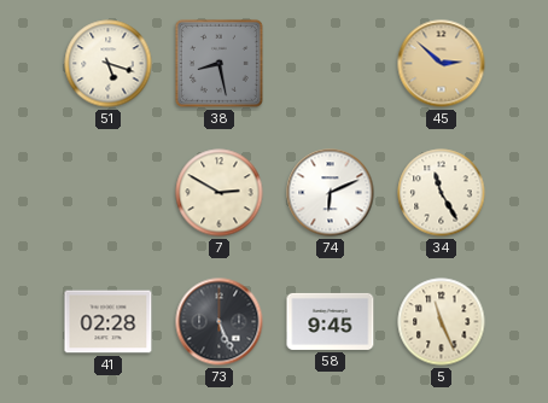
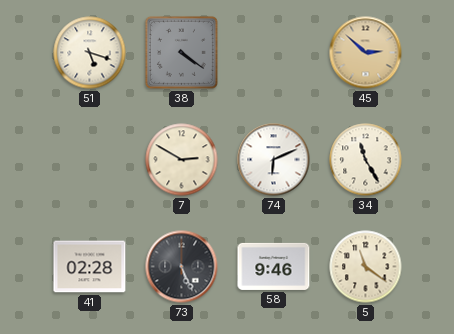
38: 8:28 -> 4:21 (181, 52)
58: 9:45 -> 9:46 (274, 266)
5: 11:26 -> 11:21 (366, 267)
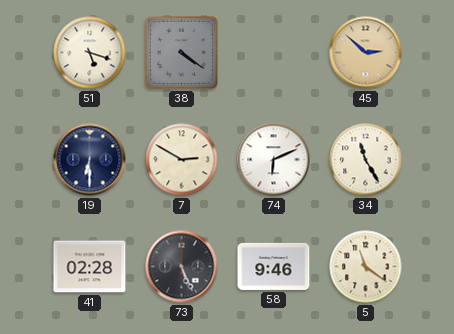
19: none -> 6:30 (90, 160)
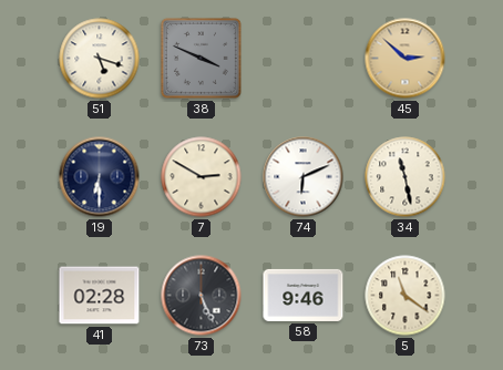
38: 4:21 -> 3:49 (201, 58)
34: 11:25 -> 11:28 (406, 177)
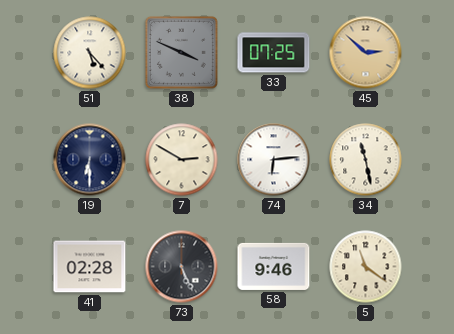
51: 5:18 -> 5:23 (90, 53)
33: none -> 07:25 (274, 53)
74: 6:11 -> 6:14 (274, 160)
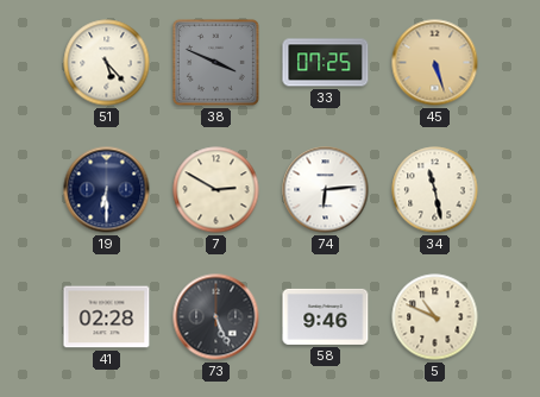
45: 2:52 -> 5:27 (435, 63)
5: 11:21 -> 10:49 (435, 317)
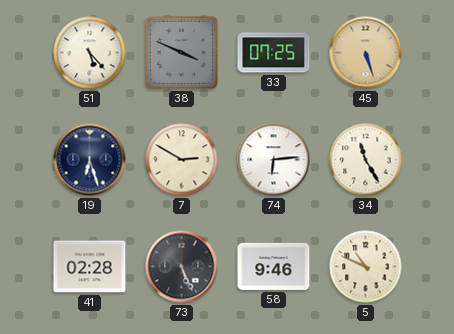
19: 6:30 -> 6:27 (90, 160)
34: 11:28 -> 11:25 (366, 160)
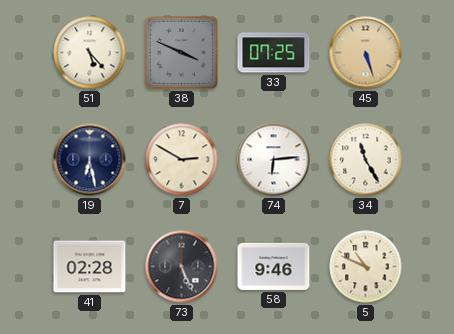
19: 6:27 -> 6:28 (90, 160)
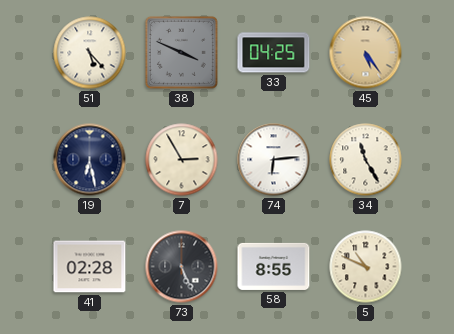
33: 07:25 -> 04:25 (274, 53)
45: 5:27 -> 5:24 (366, 53)
7: 2:50 -> 2:55 (182, 160)
58: 9:46 -> 8:55 (274, 266)
